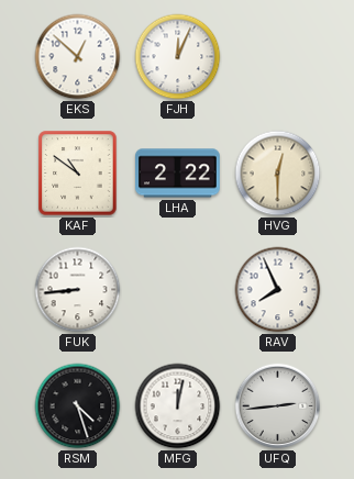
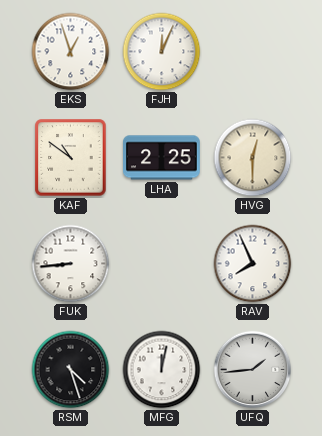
EKS: 12:52 -> 12:57 (71, 52)
LHA: 2:22 -> 2:25 (162, 158)
UFQ: 2:44 -> 1:44 (253, 370)
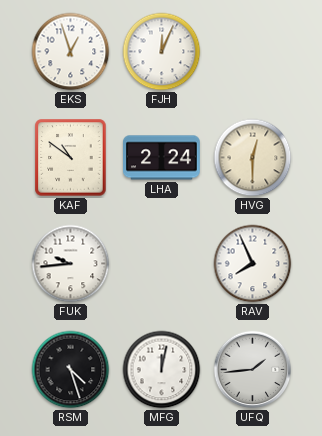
LHA: 2:25 -> 2:24 (162, 158)
FUK: 8:44 -> 9:44 (71, 264)
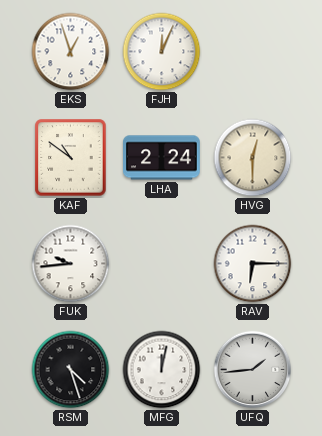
RAV: 7:56 -> 6:15 (253, 264)
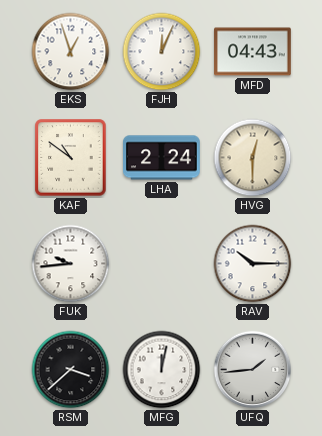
MFD: none -> 04:43 (253, 52)
RAV: 6:15 -> 10:15 (253, 264)
RSM: 4:27 -> 3:38 (71, 370)
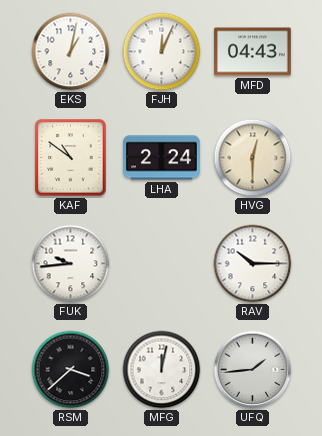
EKS: 12:57 -> 1:02 (71, 52)
